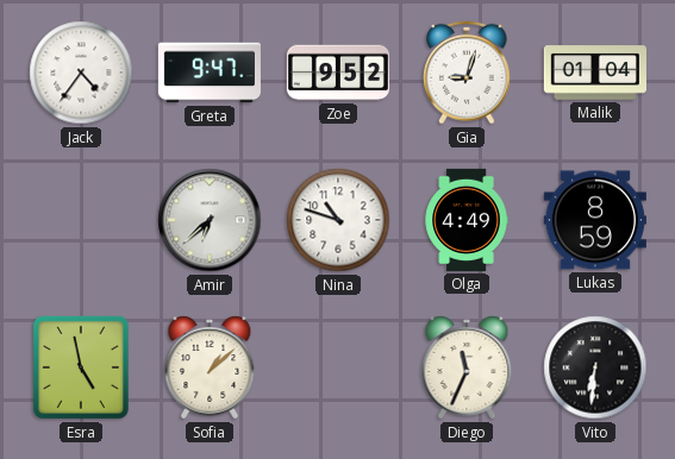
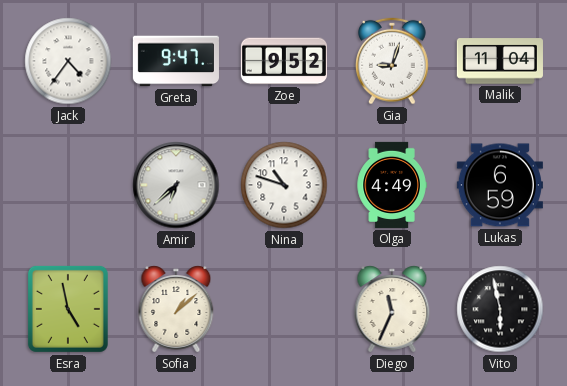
Malik: 01:04 -> 11:04 (500, 61)
Lukas: 8:59 -> 6:59 (500, 185)
Vito: 6:31 -> 5:58 (500, 309)
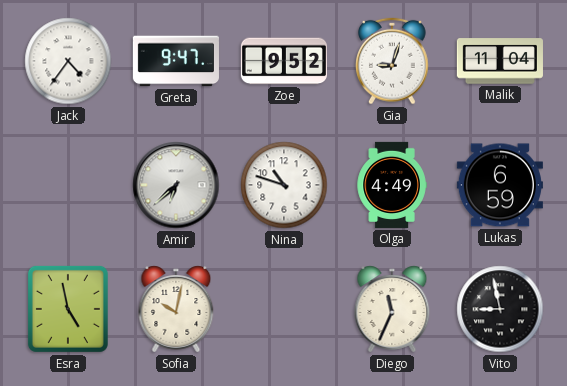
Sofia: 1:08 -> 10:02 (176, 309)
Vito: 5:58 -> 8:58 (500, 309)
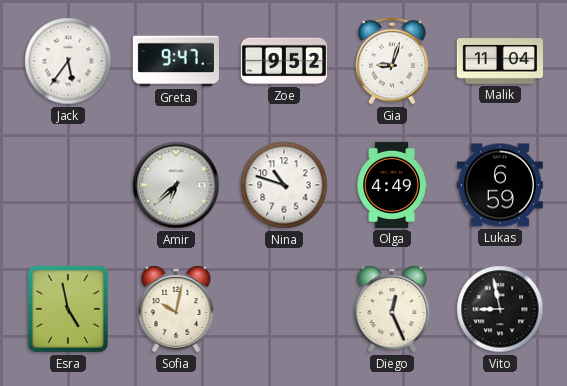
Jack: 4:36 -> 5:36 (68, 61)
Diego: 11:34 -> 12:26 (392, 309)
